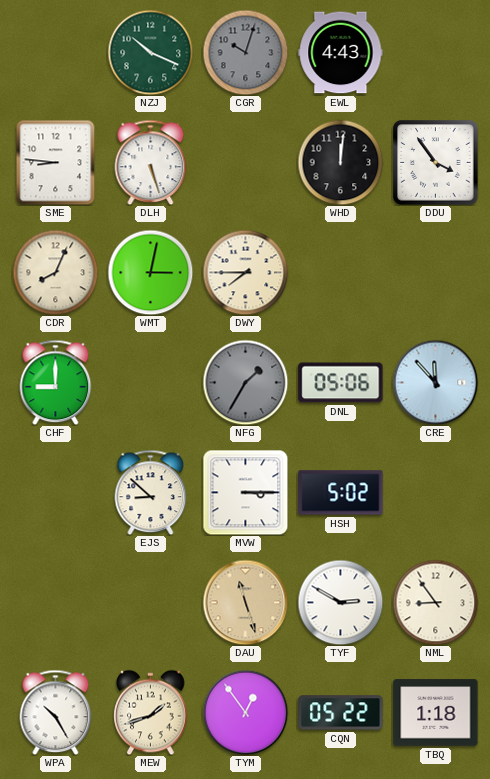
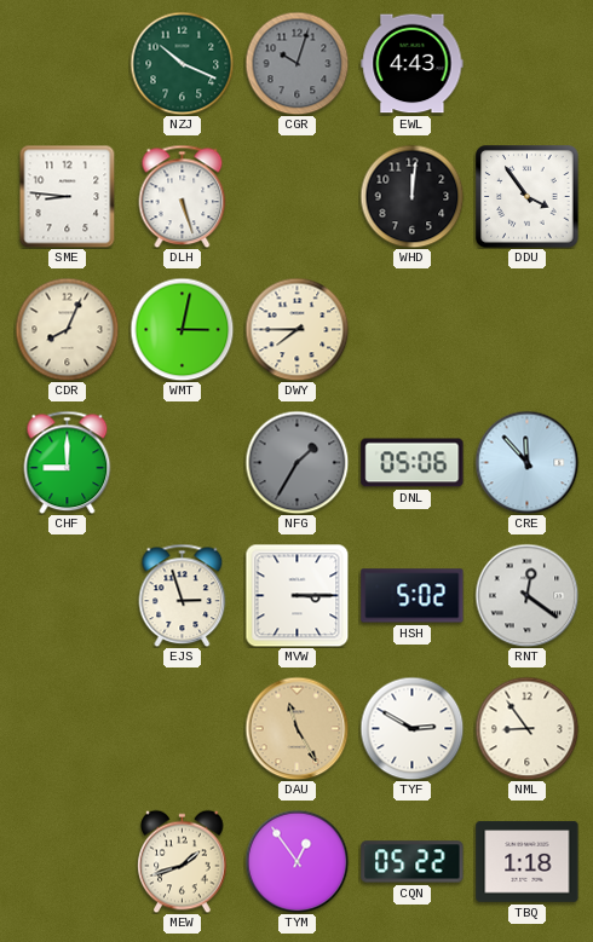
EJS: 8:52 -> 2:57 (183, 595)
RNT: none -> 12:21 (526, 595)
DAU: 11:27 -> 11:25 (296, 728)
WPA: 10:25 -> none (56, 712)
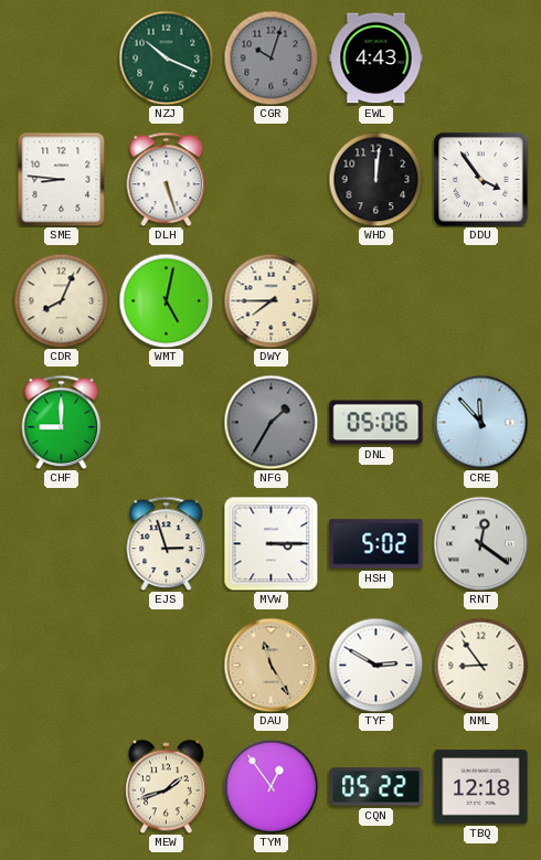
WMT: 3:02 -> 5:02 (166, 300)
TBQ: 1:18 -> 12:18 (481, 787)
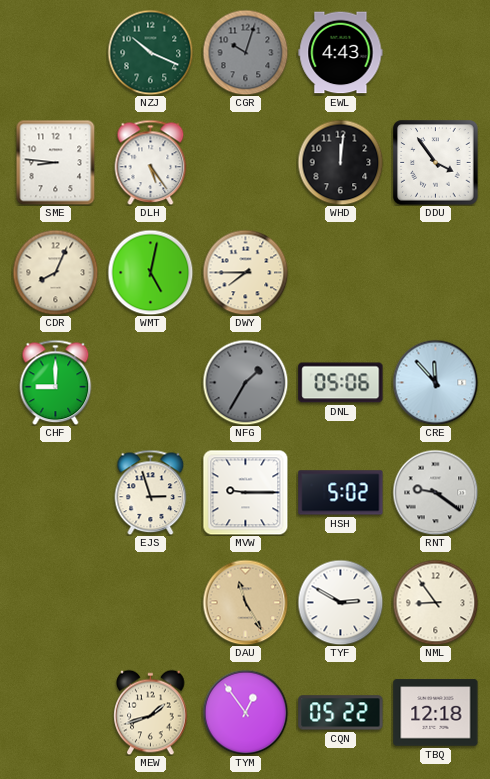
DLH: 5:27 -> 5:24 (151, 162)
MVW: 3:15 -> 9:15 (245, 492)
RNT: 12:21 -> 9:21 (435, 492)
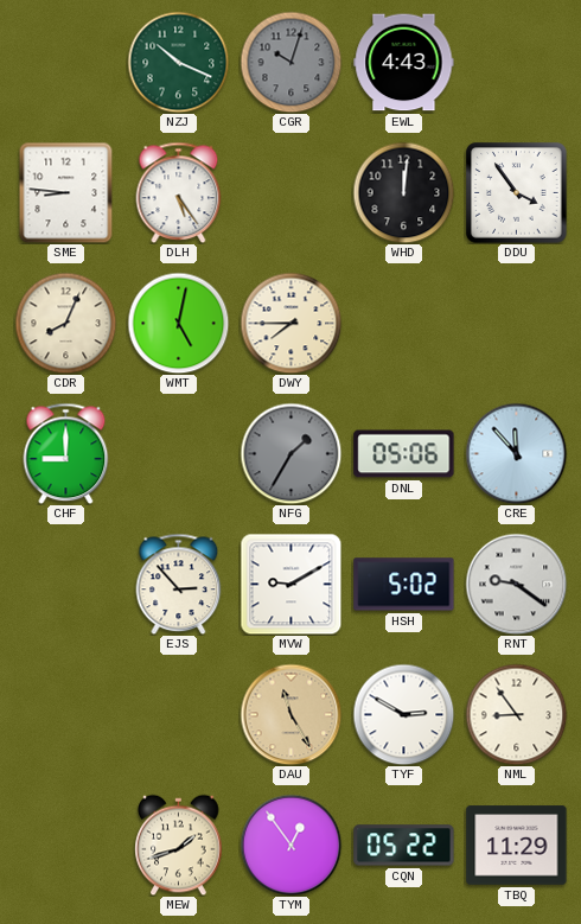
EJS: 2:57 -> 2:53 (179, 584)
MVW: 9:15 -> 9:10 (290, 584)
TBQ: 12:18 -> 11:29 (517, 846)
